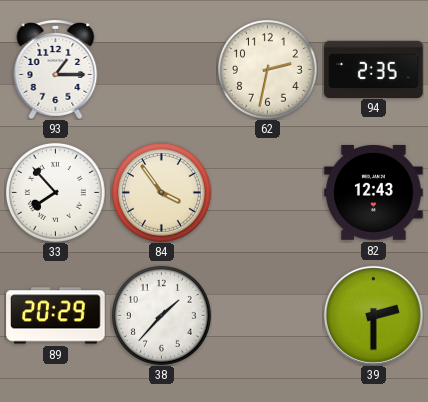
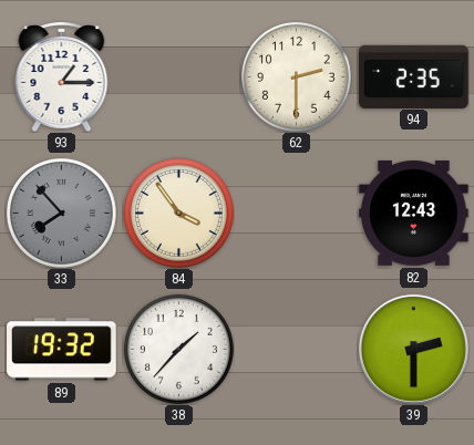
62: 2:32 -> 2:30 (296, 76)
33 dial: white -> grey (61, 213)
89: 20:29 -> 19:32 (62, 350)
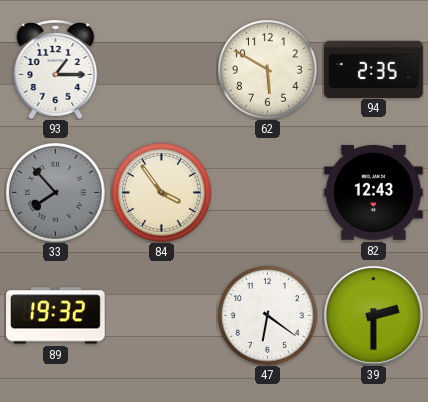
62: 2:30 -> 5:50 (267, 69)
38: 1:37 -> none (178, 349)
47: none -> 6:21 (267, 315)
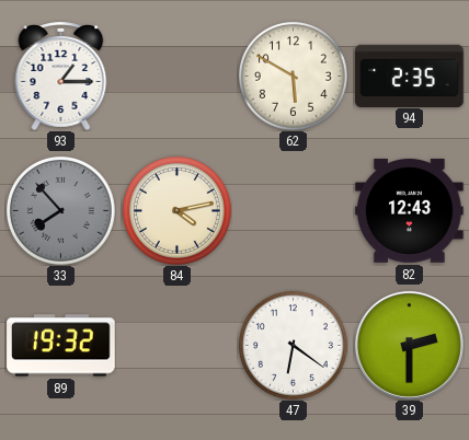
84: 3:54 -> 4:13 (176, 210)
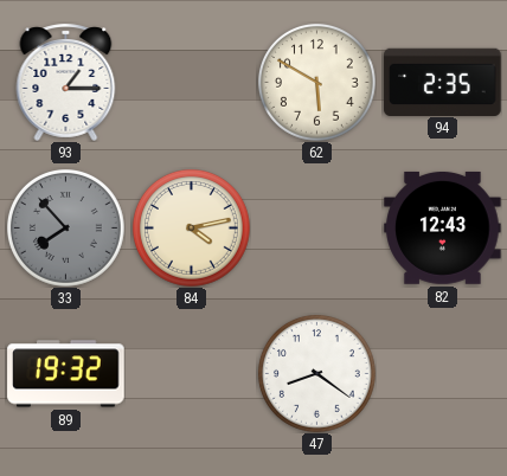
47: 6:21 -> 8:21 (316, 373)
39: 2:30 -> none (409, 345)
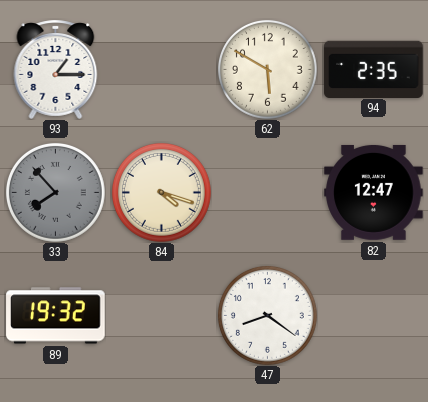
84: 4:13 -> 4:18 (161, 192)
82: 12:43 -> 12:47 (374, 192)
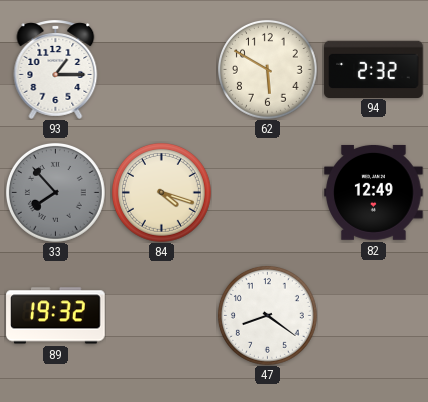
94: 2:35 -> 2:32 (374, 69)
82: 12:47 -> 12:49 (374, 192)
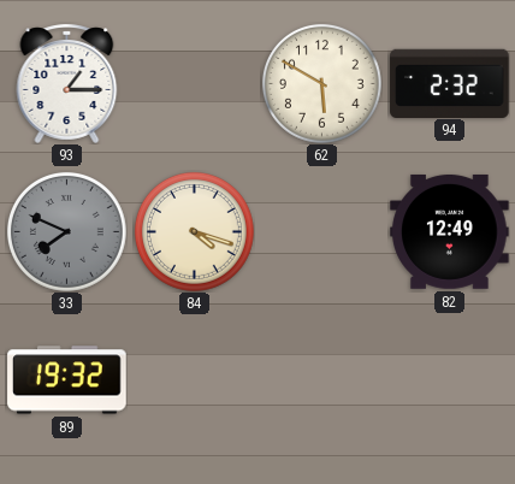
33: 7:53 -> 7:49 (66, 231)
47: 8:21 -> none (267, 315)
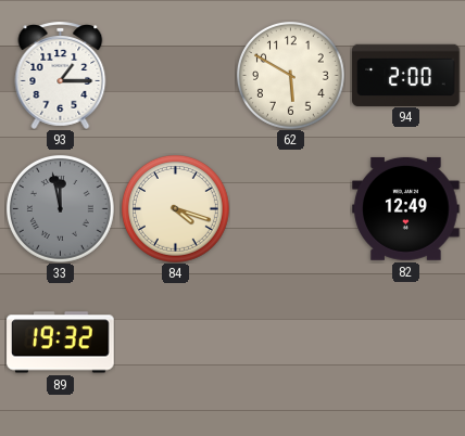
94: 2:32 -> 2:00 (406, 75)
33: 7:49 -> 11:58 (60, 208)
